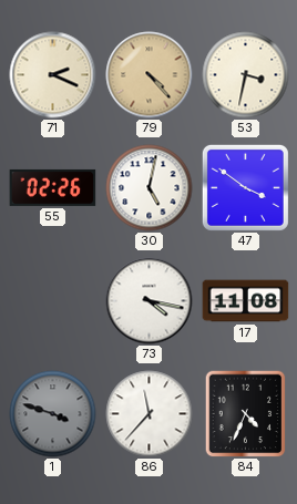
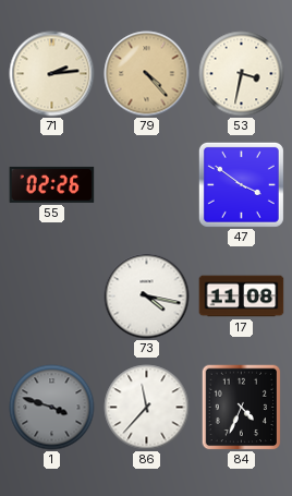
71: 2:19 -> 2:14 (52, 74)
30: 5:02 -> none (150, 188)
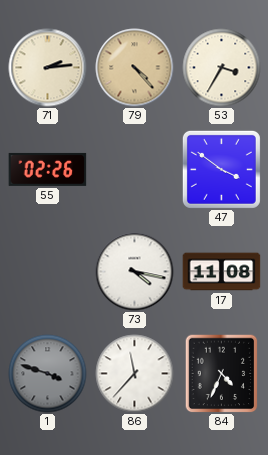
53: 3:32 -> 3:35 (222, 68)
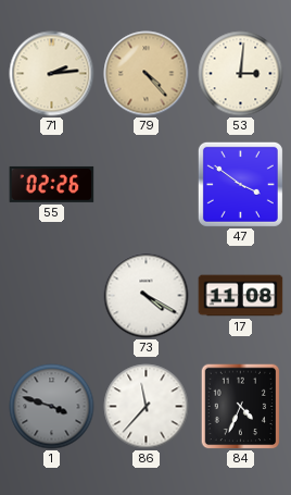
53: 3:35 -> 3:01 (241, 74)
73: 4:17 -> 4:20 (147, 296)
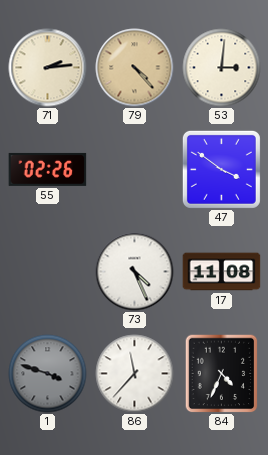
73: 4:20 -> 4:26 (135, 272)
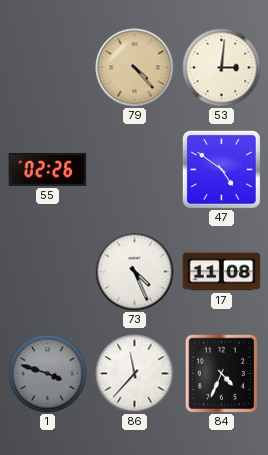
71: 2:14 -> none (48, 68)
47: 3:51 -> 4:51 (221, 169)
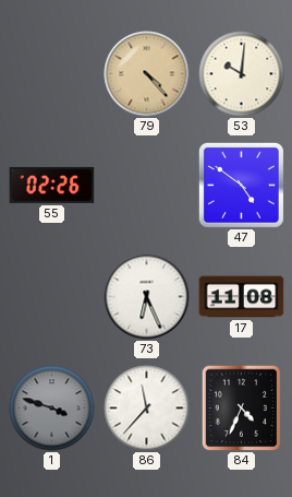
53: 3:01 -> 10:01 (242, 74)
73: 4:26 -> 6:26 (147, 297)
